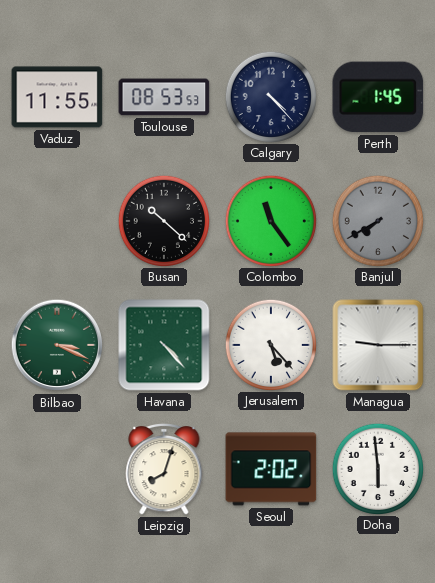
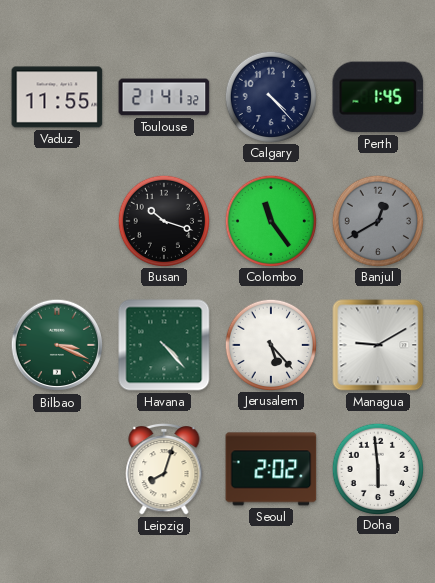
Toulouse: 08:53 -> 21:41 (164, 97)
Busan: 10:22 -> 10:18 (163, 220)
Banjul: 7:40 -> 12:40 (377, 220)
Managua: 9:15 -> 9:10 (378, 345)
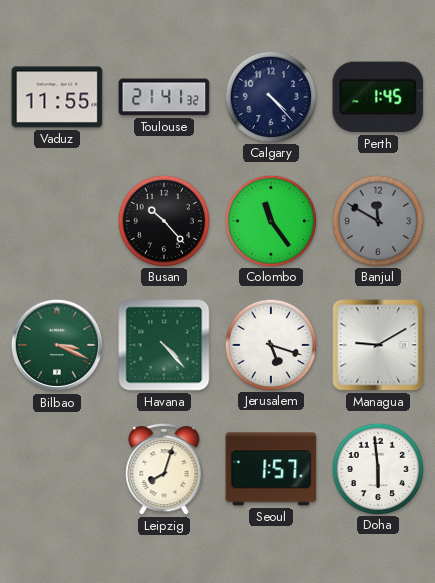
Busan: 10:18 -> 10:23 (163, 220)
Banjul: 12:40 -> 11:50 (377, 220)
Jerusalem: 5:23 -> 5:18 (270, 344)
Seoul: 2:02 -> 1:57 (271, 469)
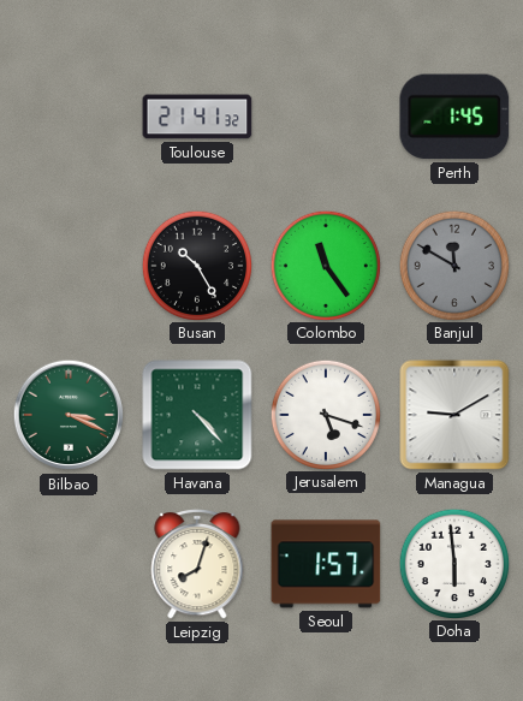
Vaduz: 11:55 -> none (57, 97)
Calgary: 4:23 -> none (270, 96)
Busan: 10:23 -> 10:25 (196, 265)
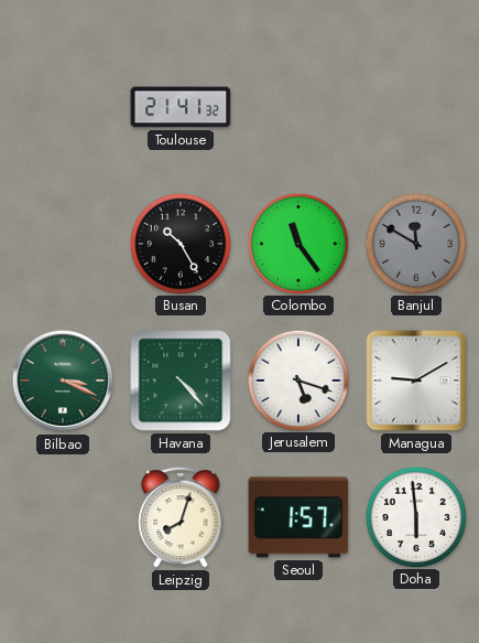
Perth: 1:45 -> none (454, 117)
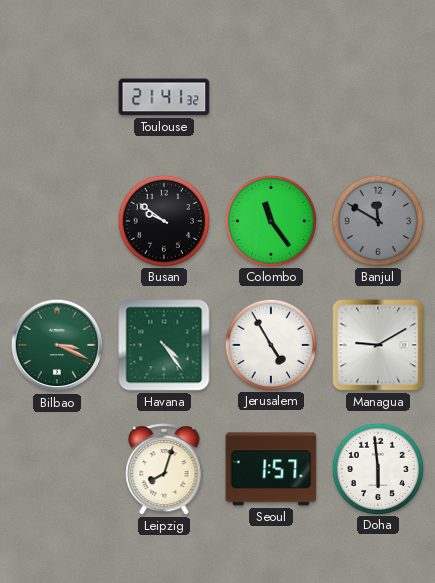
Busan: 10:25 -> 9:51 (163, 220)
Havana: 4:23 -> 4:24 (164, 345)
Jerusalem: 5:18 -> 4:55 (270, 344)
